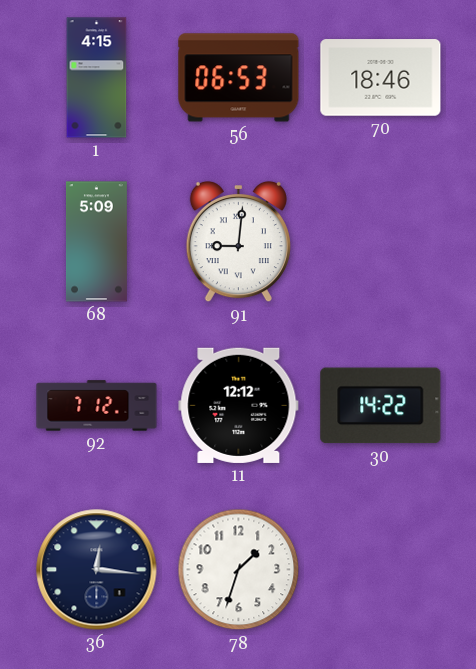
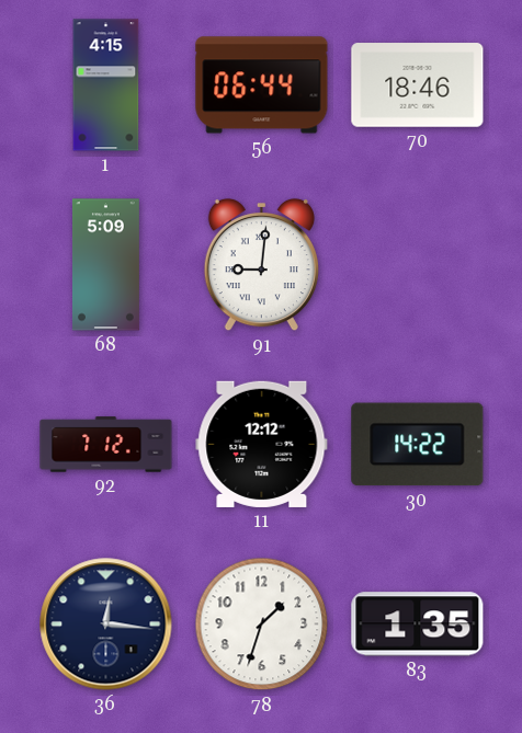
56: 06:53 -> 06:44 (262, 85)
83: none -> 1:35 (418, 625)
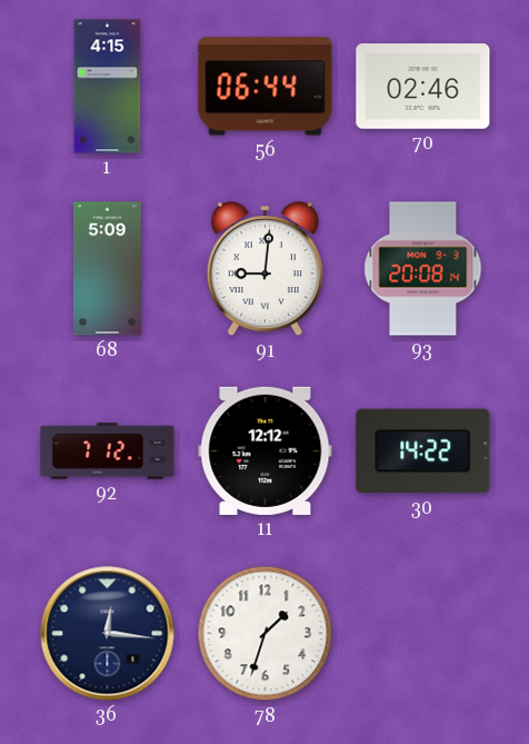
70: 18:46 -> 02:46 (423, 87)
93: none -> 20:08 (423, 269)
83: 1:35 -> none (418, 625)
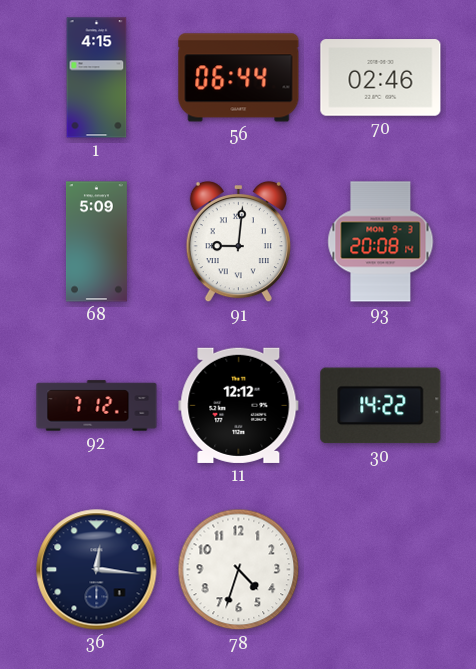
78: 1:33 -> 4:33 (239, 570)
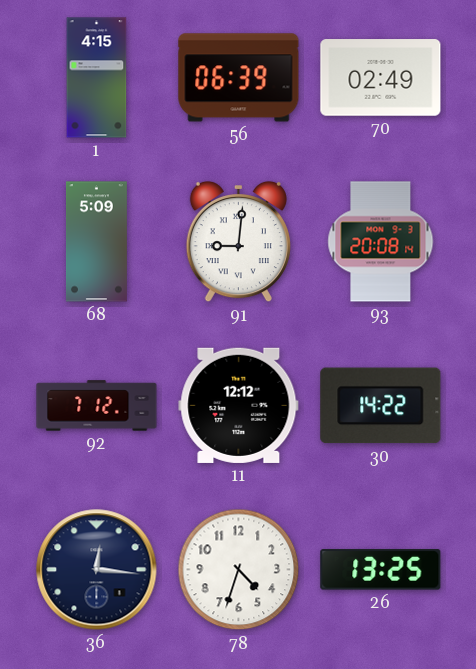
56: 06:44 -> 06:39 (239, 78)
70: 02:46 -> 02:49 (381, 78)
26: none -> 13:25 (381, 570)
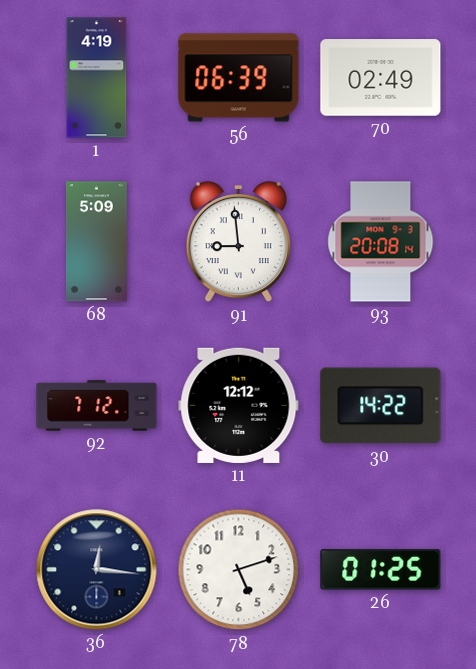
1: 4:15 -> 4:19 (97, 78)
91: 9:01 -> 8:59 (238, 242)
78: 4:33 -> 5:12 (239, 570)
26: 13:25 -> 01:25 (381, 570)
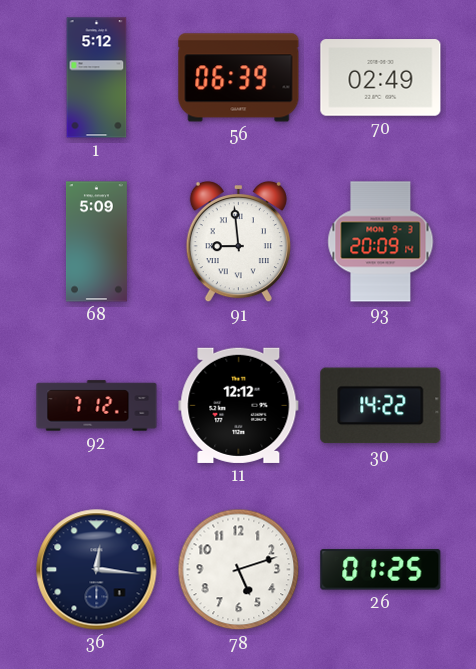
1: 4:19 -> 5:12 (97, 78)
93: 20:08 -> 20:09 (381, 242)
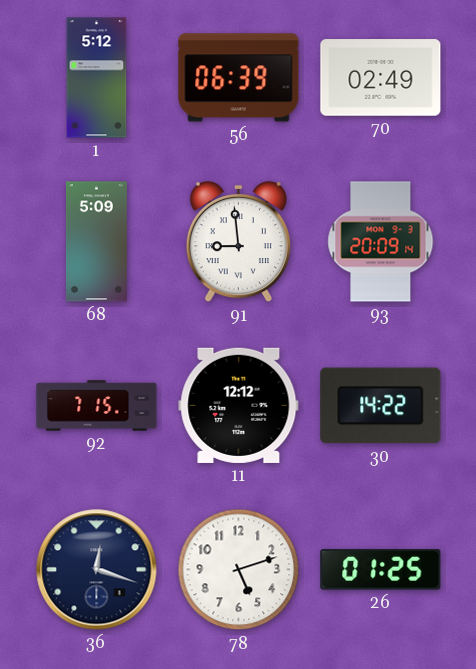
92: 7:12 -> 7:15 (97, 406)
36: 12:16 -> 12:18 (97, 570)
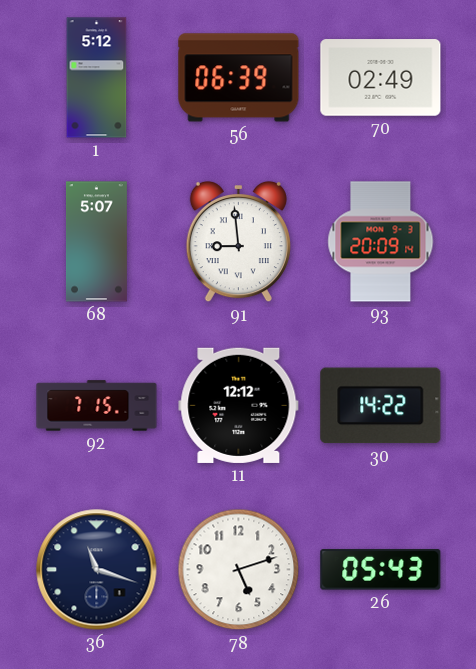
68: 5:09 -> 5:07 (96, 242)
36: 12:18 -> 11:18 (97, 570)
26: 01:25 -> 05:43 (381, 570)
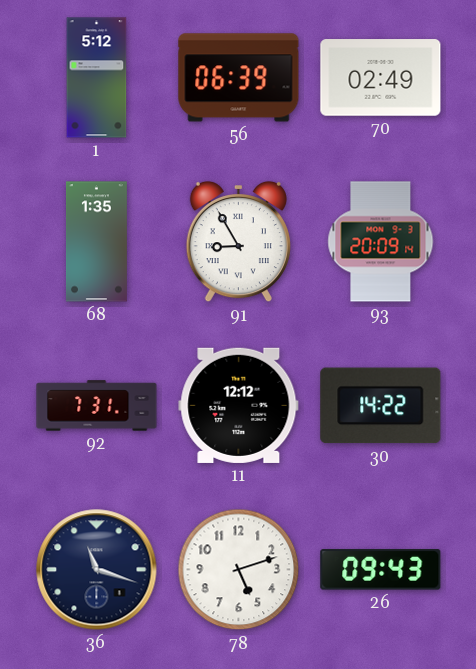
68: 5:07 -> 1:35 (96, 242)
91: 8:59 -> 8:55 (238, 242)
92: 7:15 -> 7:31 (97, 406)
26: 05:43 -> 09:43 (381, 570)
